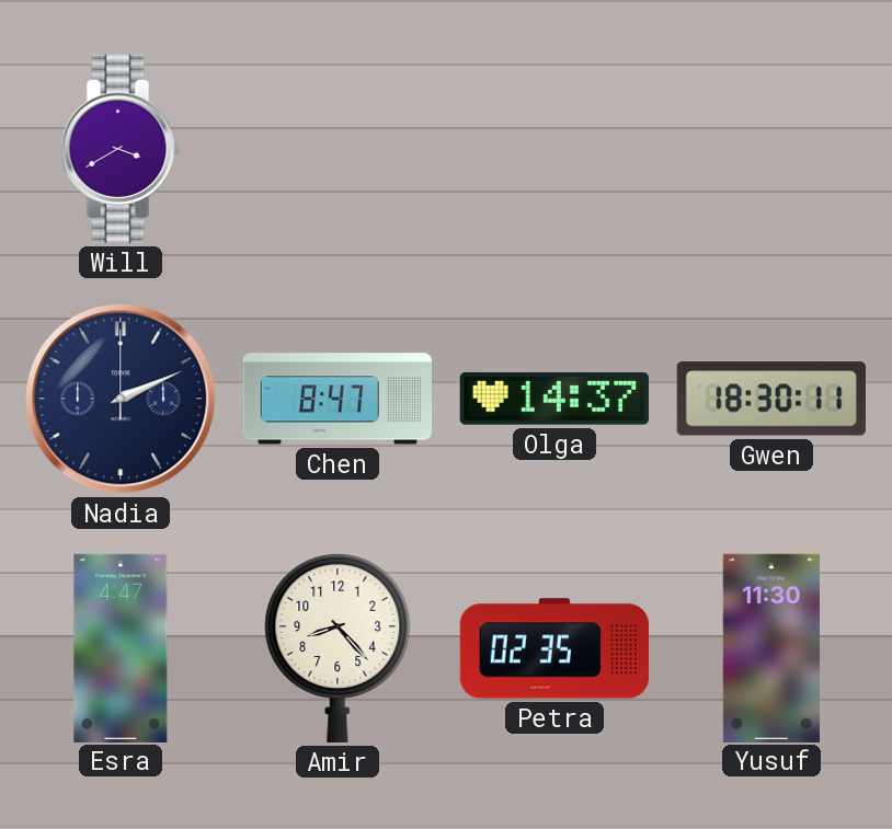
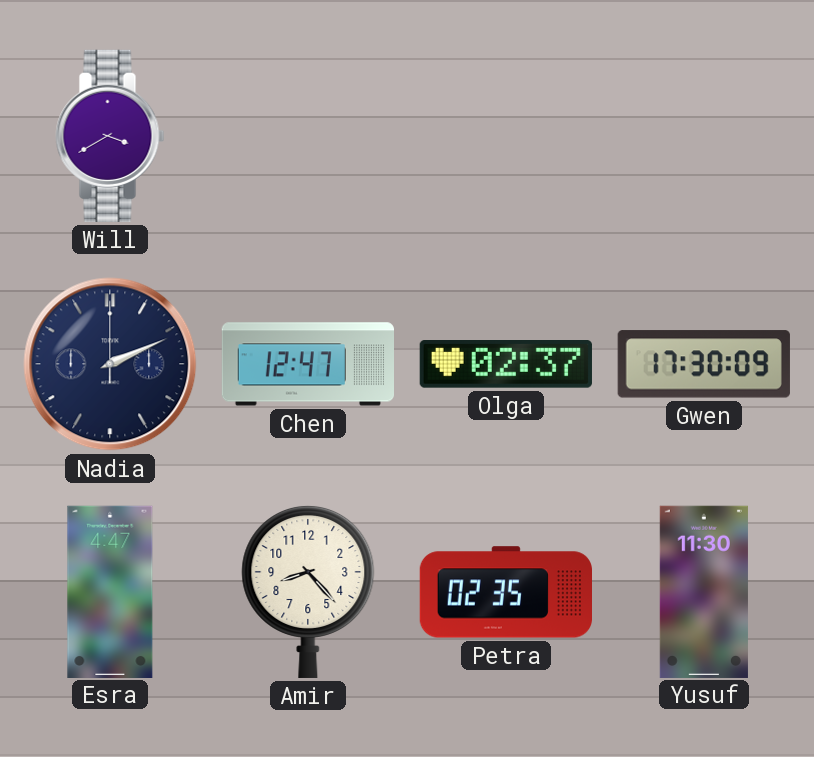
Chen: 8:47 -> 12:47 (307, 364)
Olga: 14:37 -> 02:37 (506, 365)
Gwen: 18:30 -> 17:30 (704, 364)
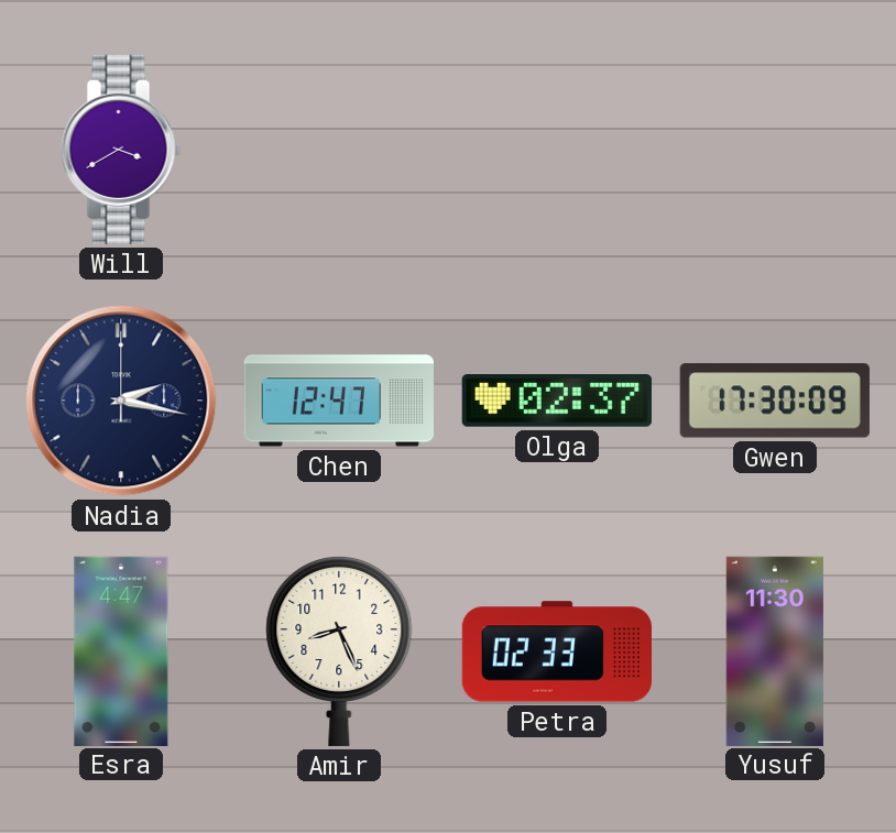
Nadia: 2:11 -> 2:17 (121, 401)
Amir: 8:23 -> 8:26 (339, 650)
Petra: 02:35 -> 02:33 (556, 651)
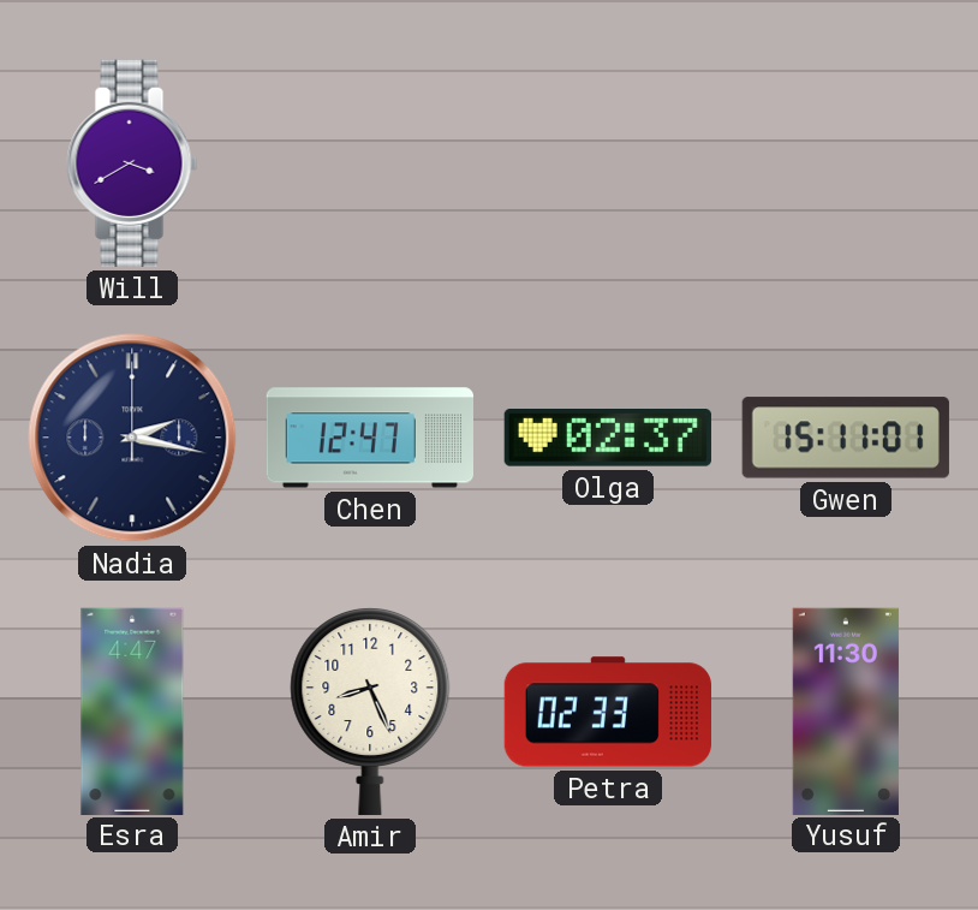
Gwen: 17:30 -> 15:11 (846, 438)
